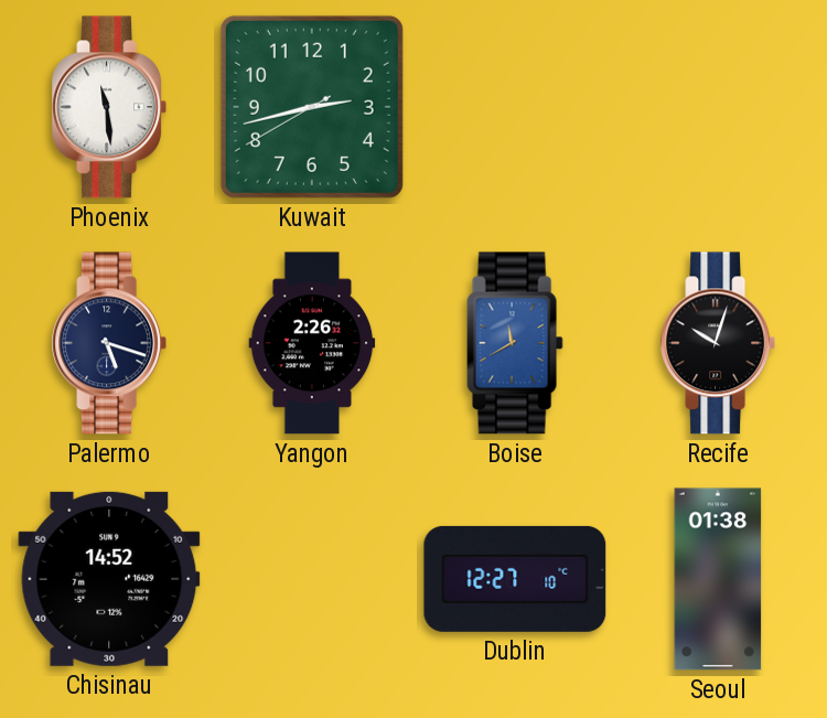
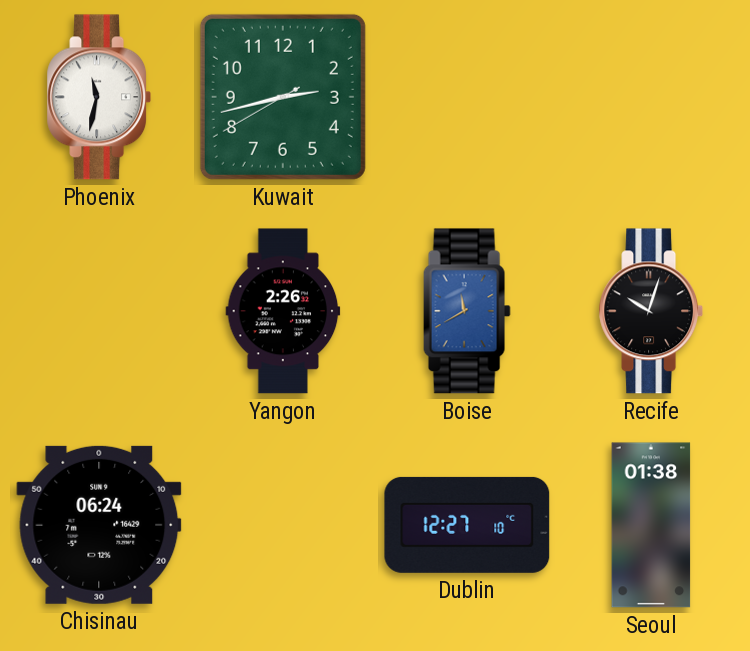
Phoenix: 11:29 -> 11:32 (99, 97)
Palermo: 5:18 -> none (109, 343)
Chisinau: 14:52 -> 06:24 (99, 525)
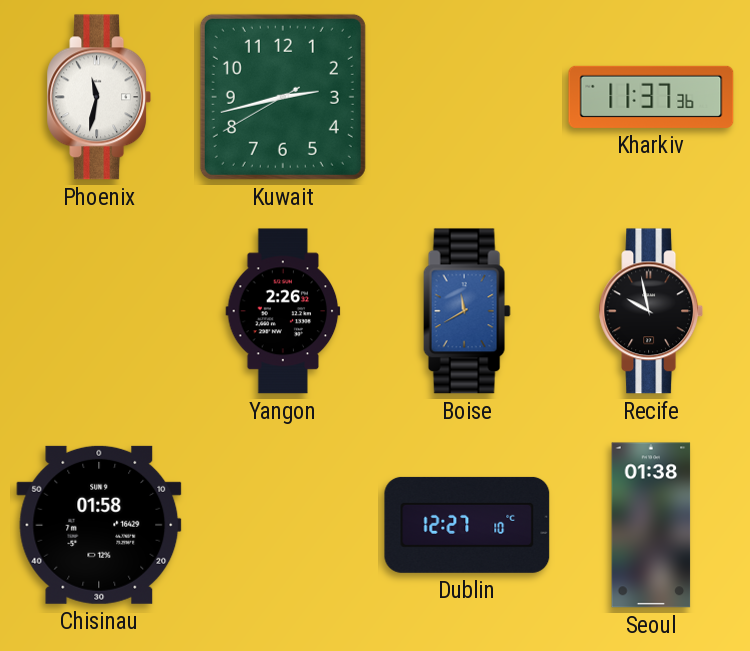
Kharkiv: none -> 11:37 (651, 97)
Recife: 10:03 -> 9:58 (651, 311)
Chisinau: 06:24 -> 01:58 (99, 525)
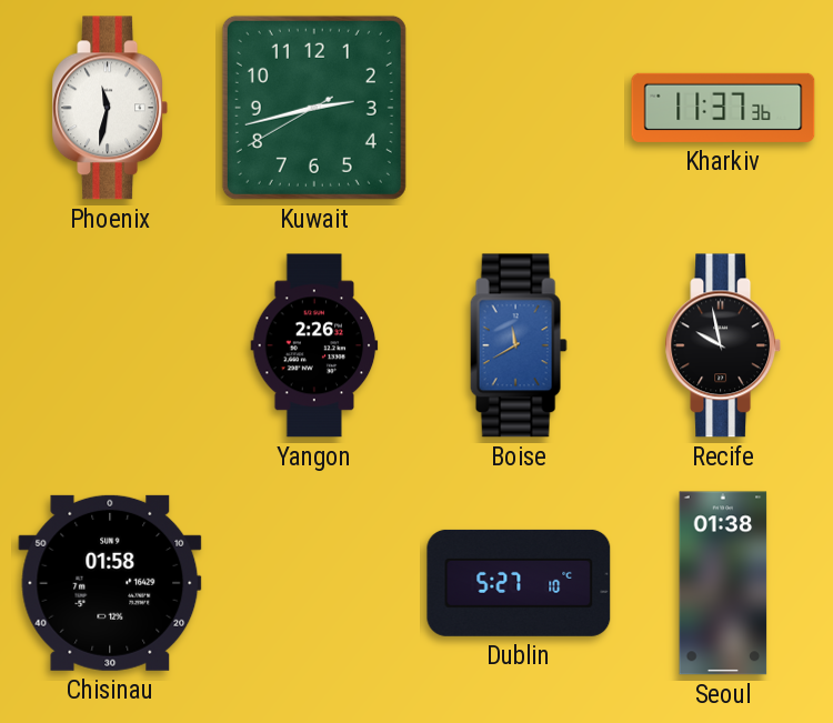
Dublin: 12:27 -> 5:27 (519, 583)
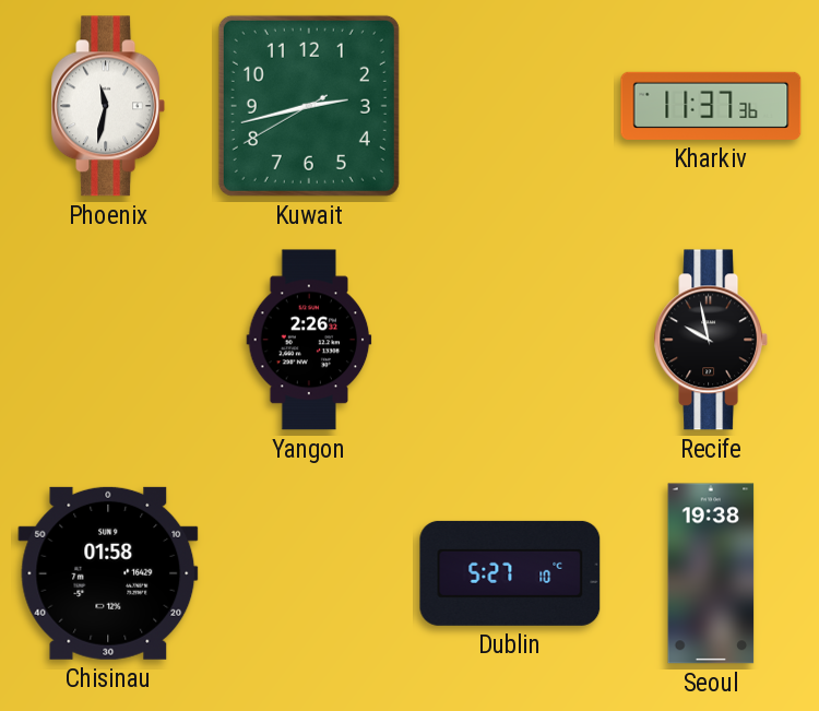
Boise: 11:40 -> none (519, 345)
Seoul: 01:38 -> 19:38 (711, 573)
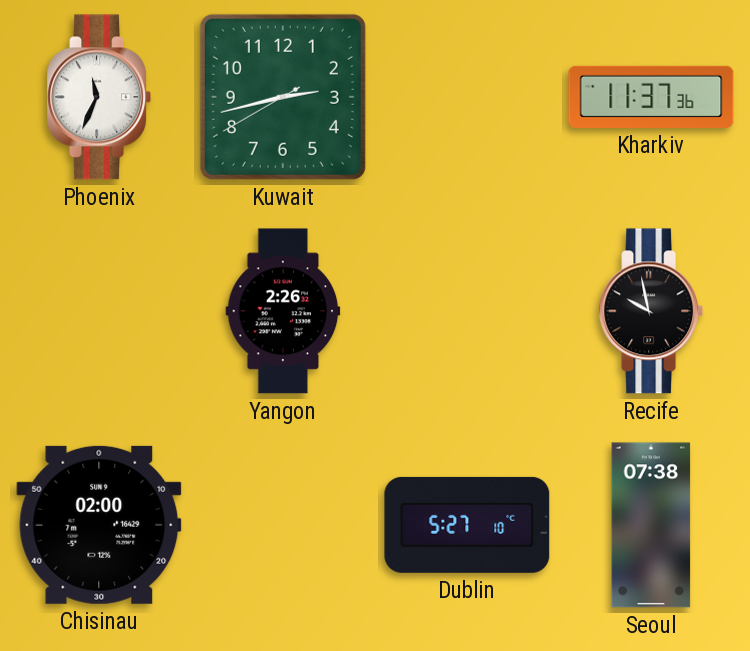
Phoenix: 11:32 -> 11:34 (99, 97)
Chisinau: 01:58 -> 02:00 (99, 525)
Seoul: 19:38 -> 07:38 (651, 525)
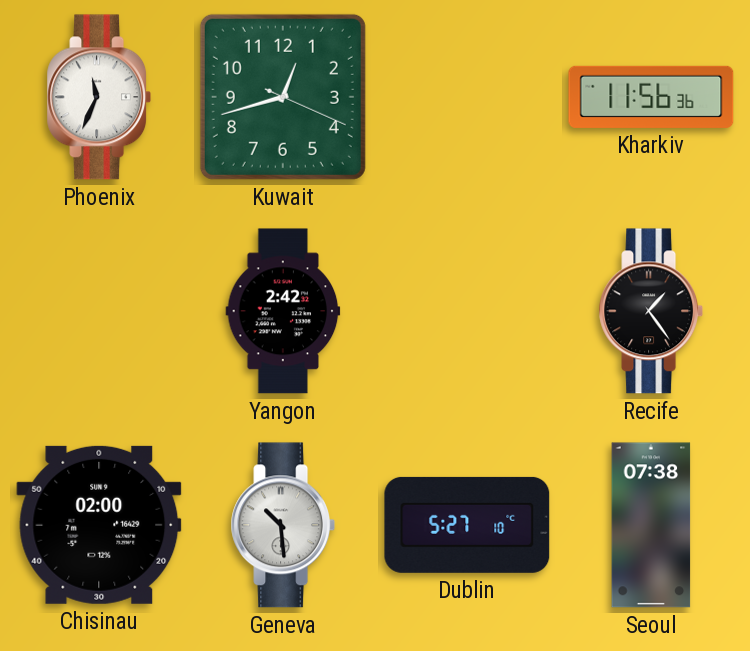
Kuwait: 2:42 -> 12:42 (283, 97)
Kharkiv: 11:37 -> 11:56 (651, 97)
Yangon: 2:26 -> 2:42 (283, 311)
Recife: 9:58 -> 1:24 (651, 311)
Geneva: none -> 10:29 (283, 525)
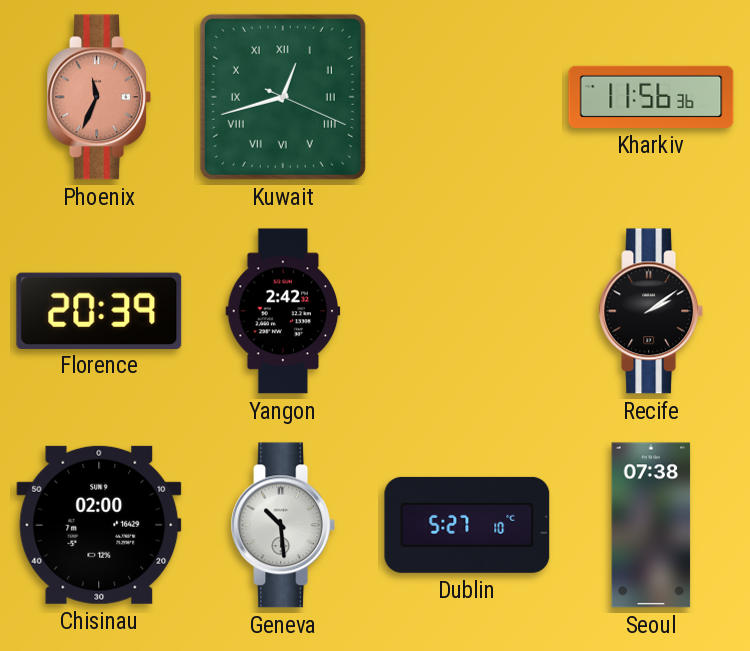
Phoenix dial: white -> salmon (99, 97)
Kuwait numerals: Arabic -> Roman (283, 97)
Florence: none -> 20:39 (99, 310)
Recife: 1:24 -> 2:09 (651, 311)
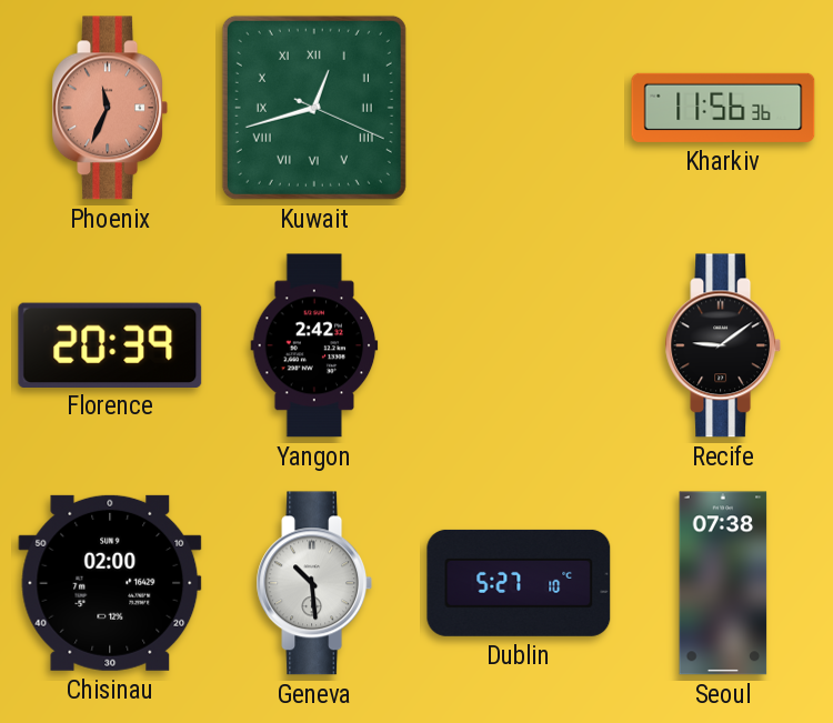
Recife: 2:09 -> 9:09 (723, 345)
